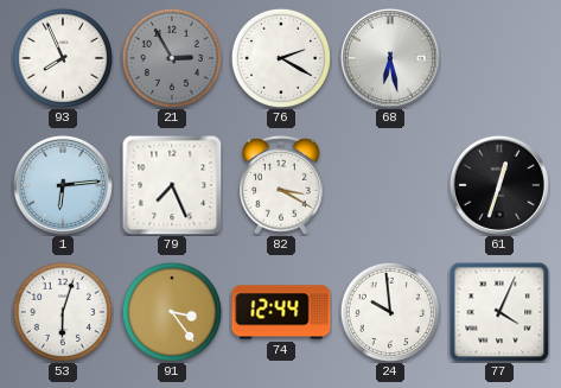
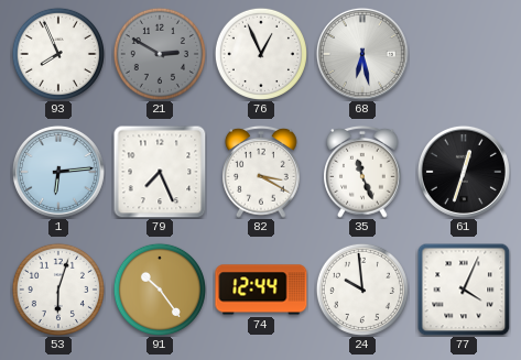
21: 2:55 -> 2:50 (160, 54)
76: 2:20 -> 12:56 (261, 54)
35: none -> 11:26 (362, 172)
91: 3:24 -> 10:24 (160, 290)
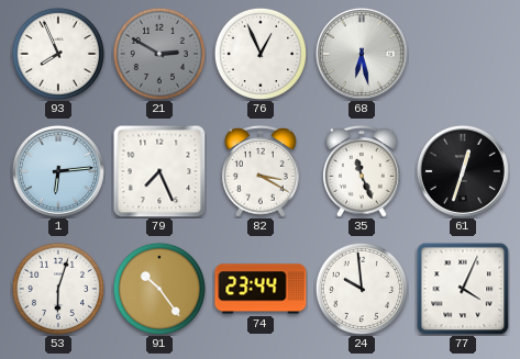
74: 12:44 -> 23:44 (261, 289)
